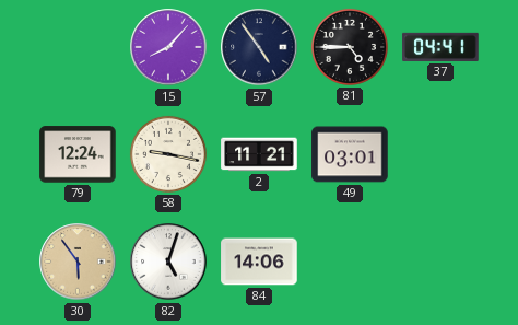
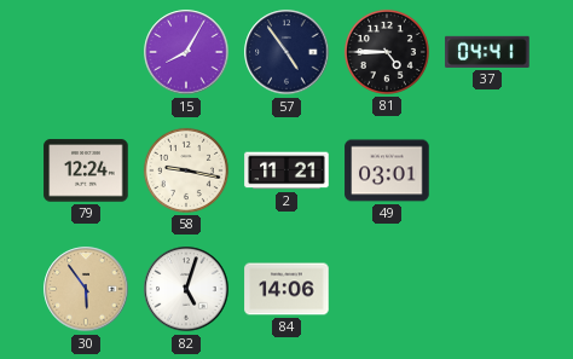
15: 8:07 -> 8:05 (186, 52)
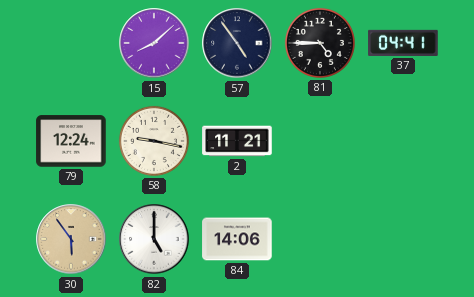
15: 8:05 -> 8:08 (154, 43)
49: 03:01 -> none (387, 170)
82: 5:03 -> 5:00 (154, 239)
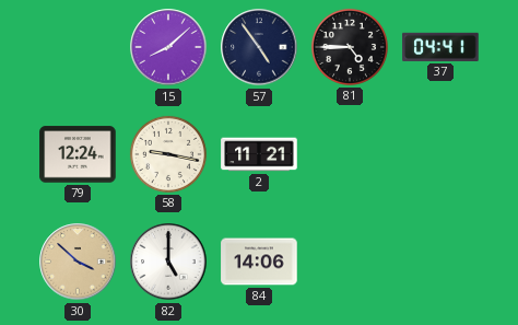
30: 5:54 -> 3:52 (78, 262)
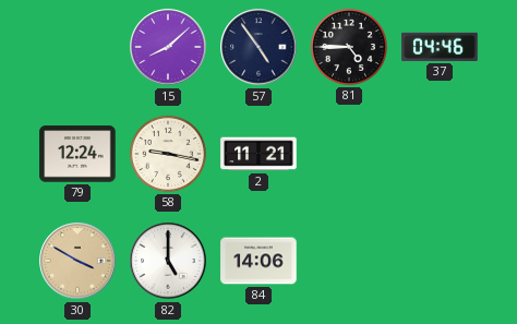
37: 04:41 -> 04:46 (440, 47)
30: 3:52 -> 3:50 (77, 261)
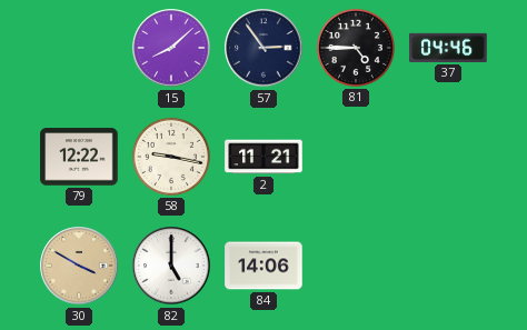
57: 4:54 -> 2:54 (263, 48)
79: 12:24 -> 12:22 (79, 157)
